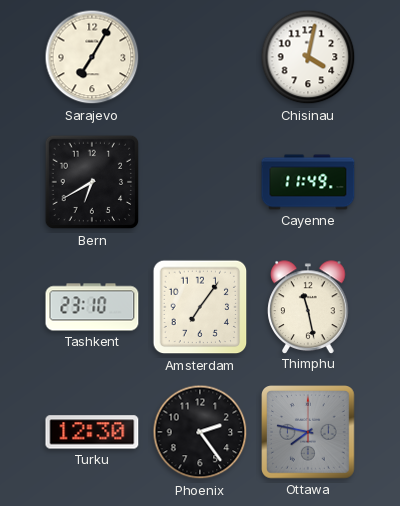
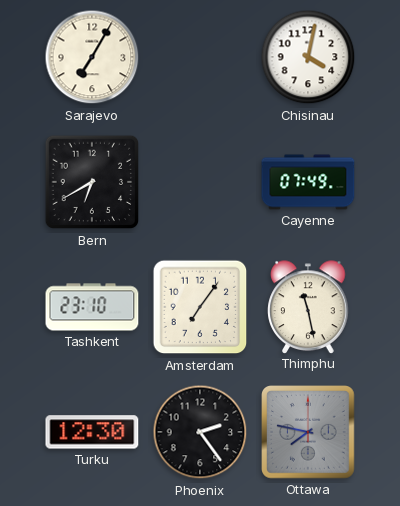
Cayenne: 11:49 -> 07:49 (308, 182)
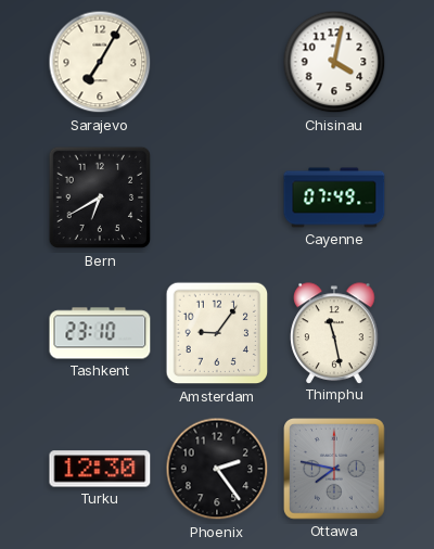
Amsterdam: 7:06 -> 9:06 (217, 333)
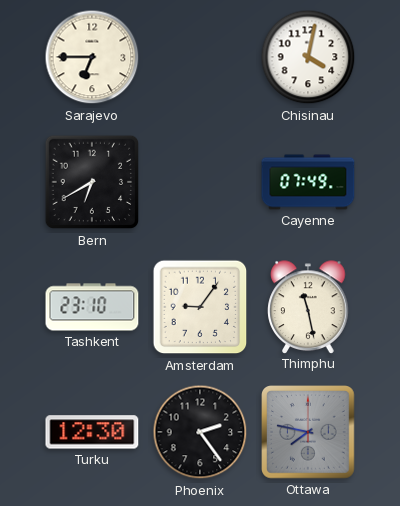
Sarajevo: 7:05 -> 6:45 (92, 57)
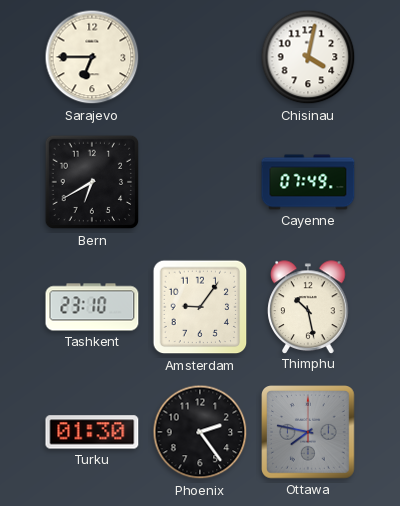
Thimphu: 11:28 -> 10:28 (308, 307)
Turku: 12:30 -> 01:30 (92, 432)
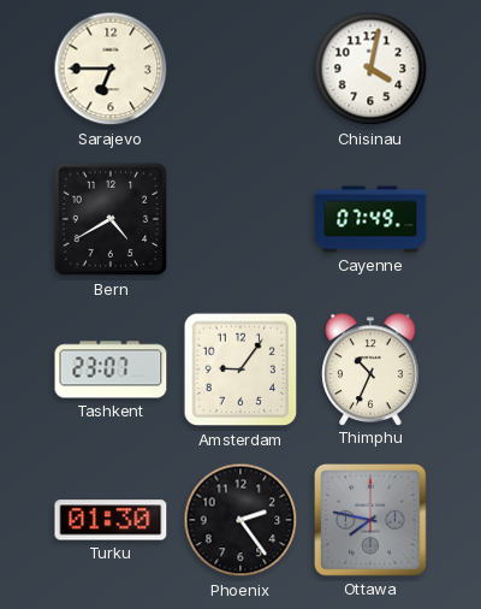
Bern: 6:40 -> 4:40 (111, 219)
Tashkent: 23:10 -> 23:07 (111, 369)
Thimphu: 10:28 -> 10:34 (370, 369)
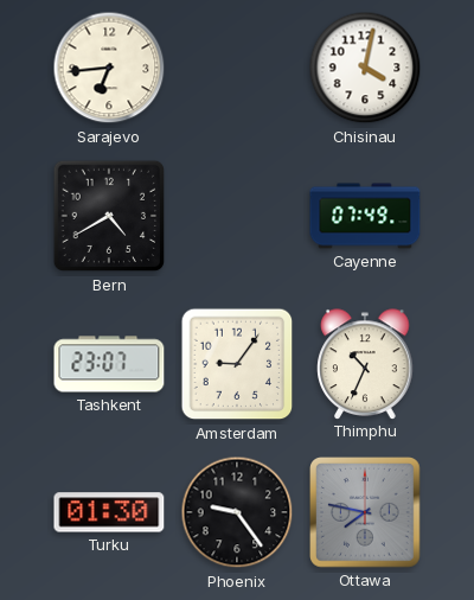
Sarajevo: 6:45 -> 6:44 (109, 68)
Phoenix: 2:24 -> 9:24 (237, 512)
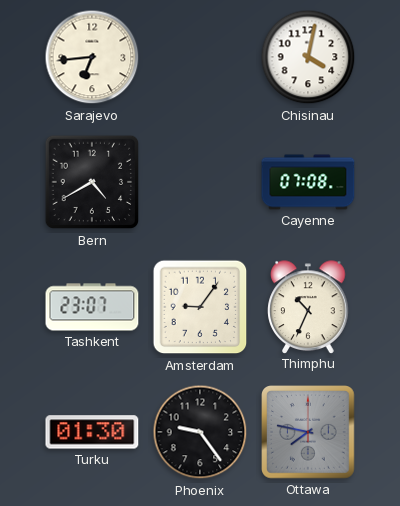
Cayenne: 07:49 -> 07:08 (308, 182)
